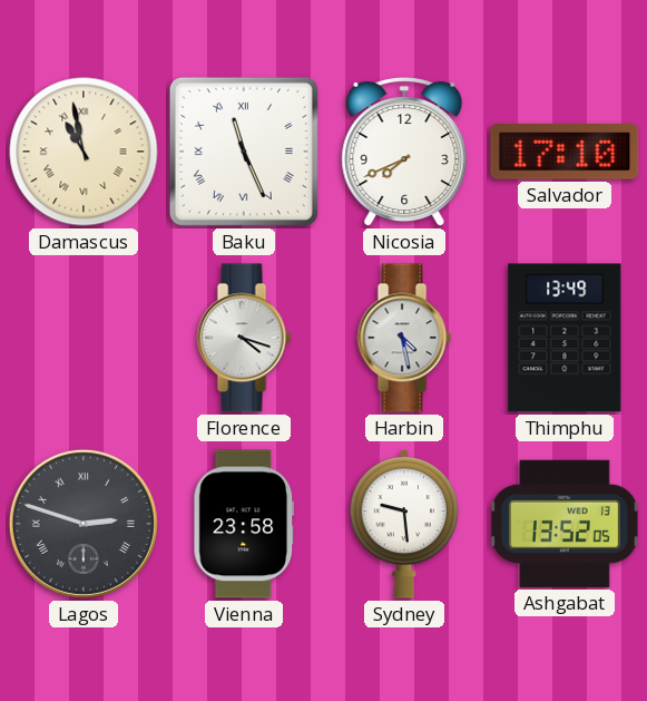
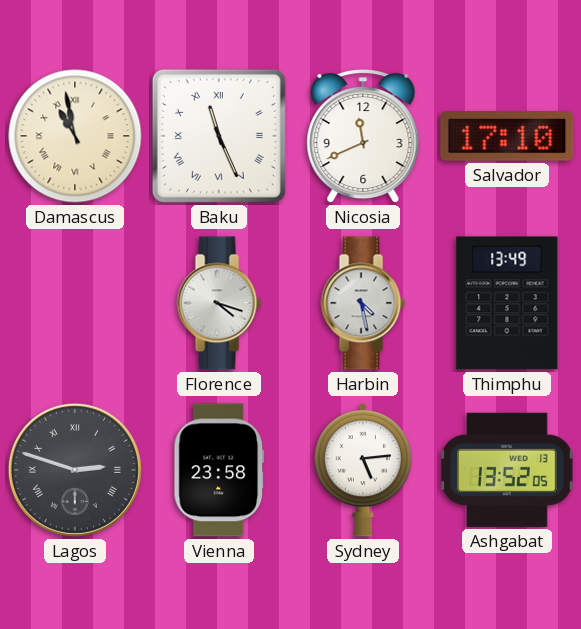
Nicosia: 7:41 -> 11:41 (363, 137)
Sydney: 9:29 -> 5:14 (362, 470)
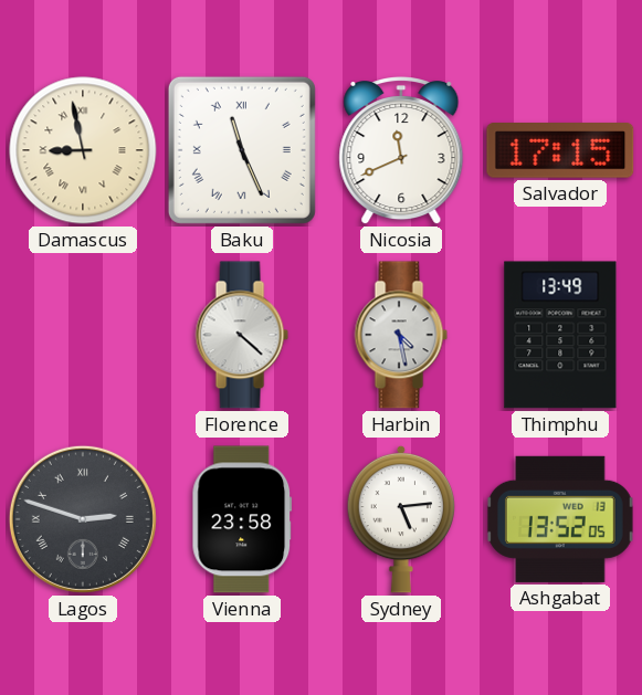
Damascus: 10:58 -> 8:58 (83, 150)
Salvador: 17:10 -> 17:15 (560, 151)
Florence: 4:18 -> 4:22 (242, 335)
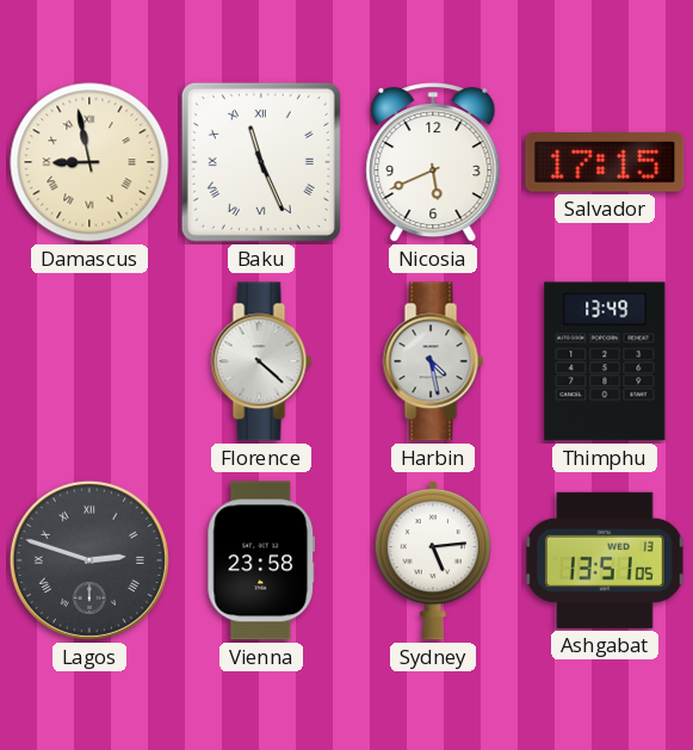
Nicosia: 11:41 -> 5:41 (433, 163)
Ashgabat: 13:52 -> 13:51 (605, 560)
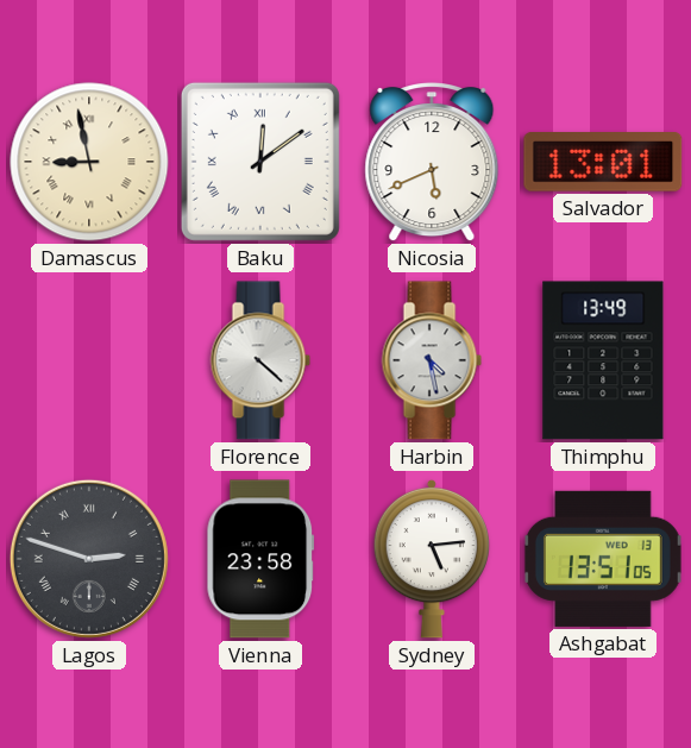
Baku: 11:26 -> 12:09 (260, 162)
Salvador: 17:15 -> 13:01 (603, 163)
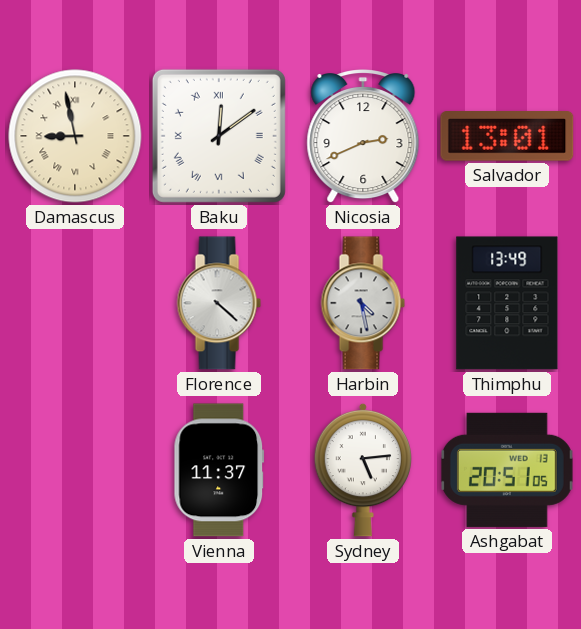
Nicosia: 5:41 -> 2:41 (363, 137)
Lagos: 2:48 -> none (89, 559)
Vienna: 23:58 -> 11:37 (219, 470)
Ashgabat: 13:51 -> 20:51 (507, 470)
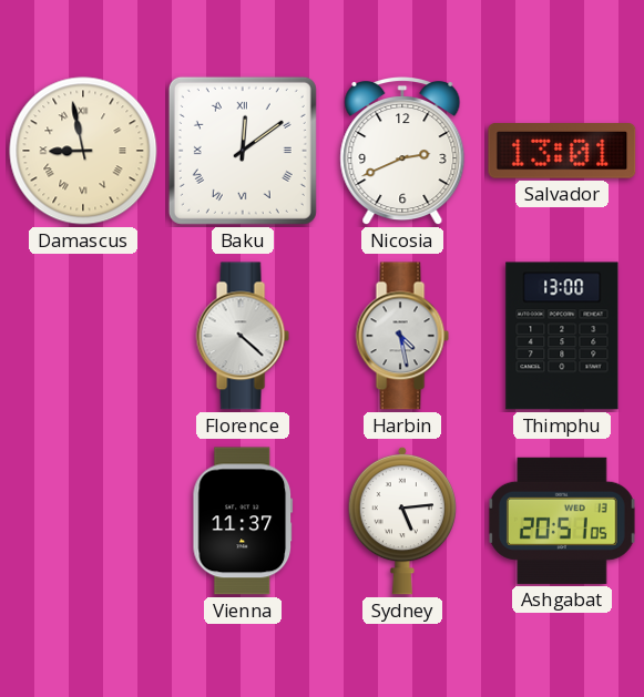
Thimphu: 13:49 -> 13:00 (562, 336)
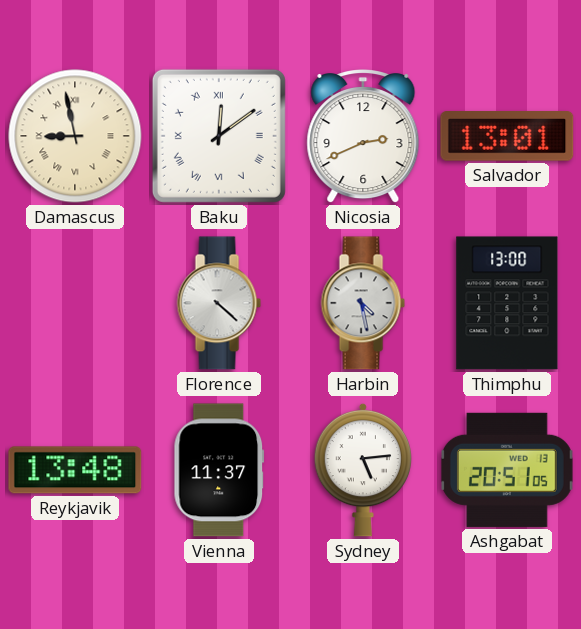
Reykjavik: none -> 13:48 (75, 470)
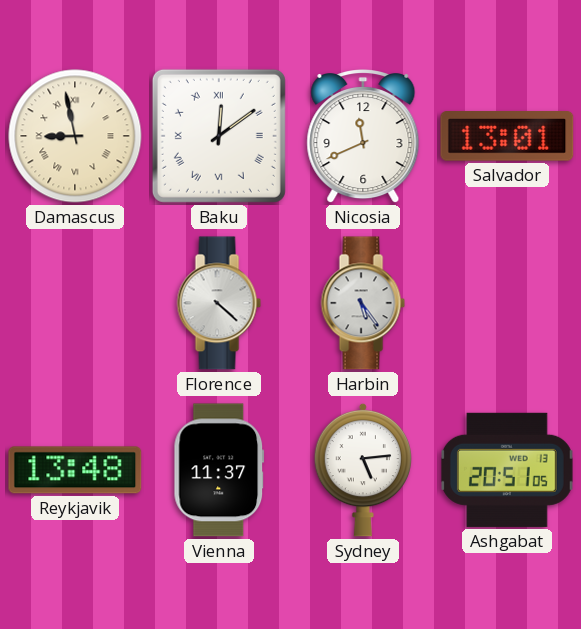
Nicosia: 2:41 -> 11:41 (363, 137)
Harbin: 4:28 -> 5:24 (363, 303)
Thimphu: 13:00 -> none (507, 303)
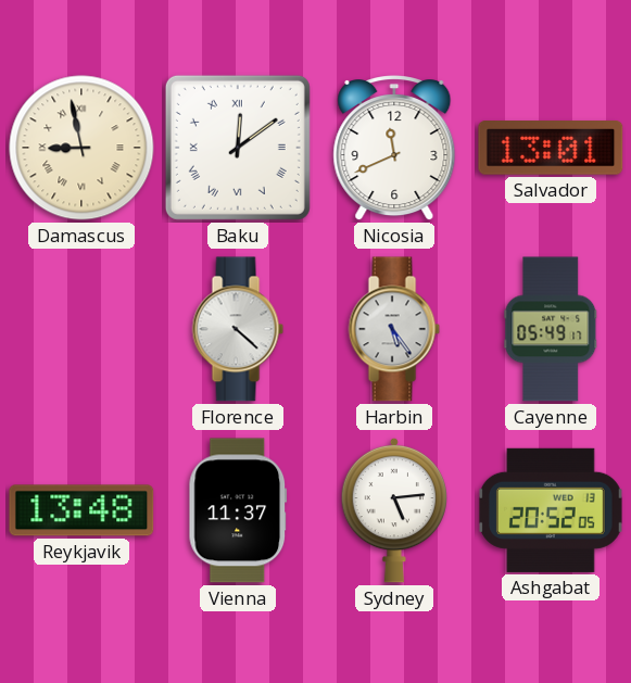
Cayenne: none -> 05:49 (551, 329)
Ashgabat: 20:51 -> 20:52 (551, 510)
